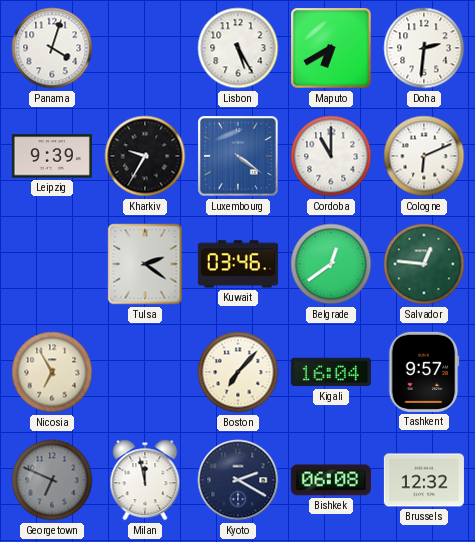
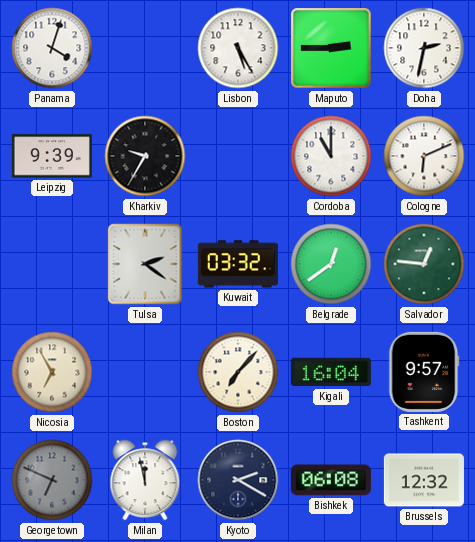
Maputo: 6:40 -> 2:45 (331, 48)
Doha: 2:31 -> 2:32 (424, 48)
Luxembourg: 4:21 -> none (238, 156)
Kuwait: 03:46 -> 03:32 (238, 264)
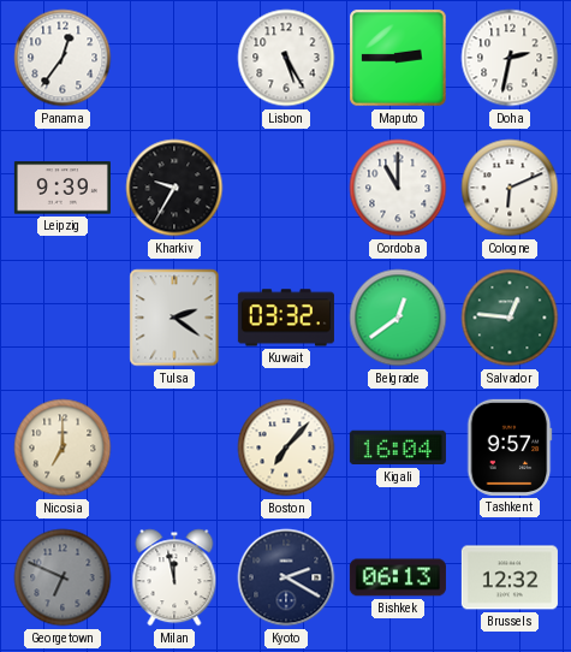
Panama: 4:03 -> 12:36 (63, 58)
Nicosia: 6:55 -> 7:00 (63, 447)
Bishkek: 06:08 -> 06:13 (398, 577)
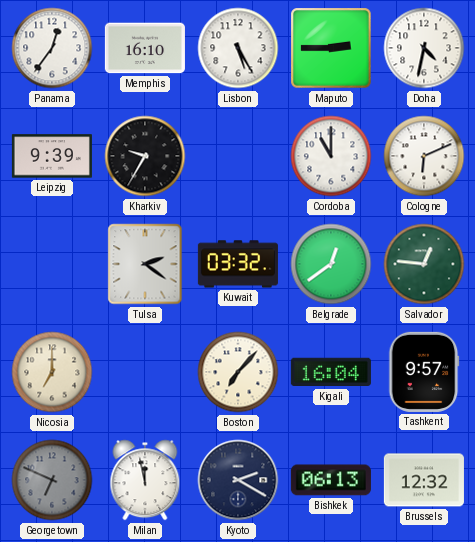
Memphis: none -> 16:10 (145, 48)
Doha: 2:32 -> 4:32 (424, 48)
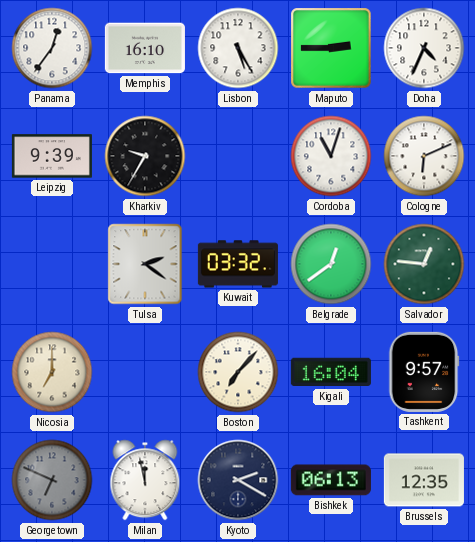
Doha: 4:32 -> 4:34 (424, 48)
Cordoba: 11:00 -> 11:03 (331, 156)
Brussels: 12:32 -> 12:35 (424, 480)
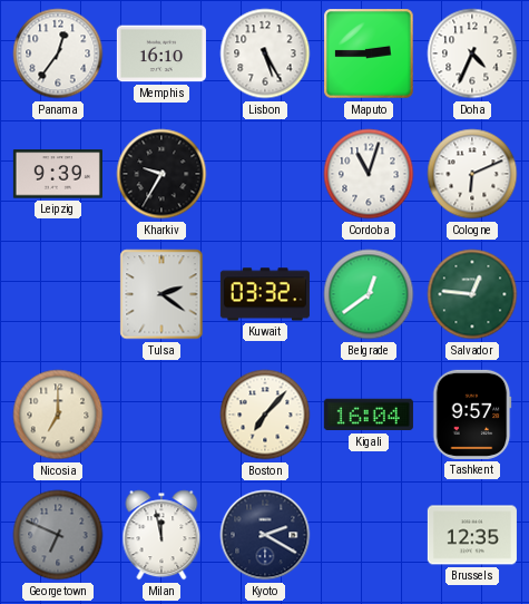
Bishkek: 06:13 -> none (331, 480)
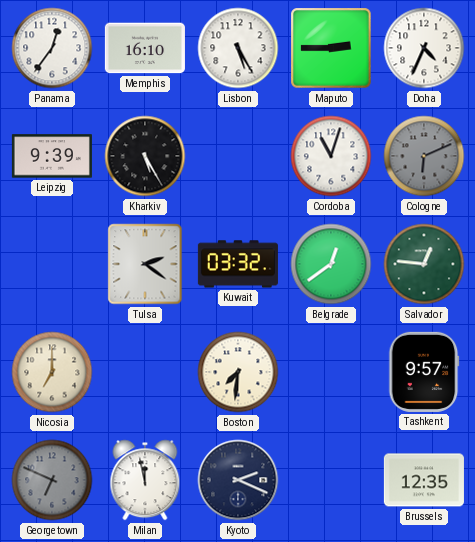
Kharkiv: 9:35 -> 5:25 (145, 156)
Cologne dial: white -> grey (424, 156)
Boston: 7:07 -> 7:31 (238, 372)
Kigali: 16:04 -> none (369, 415)
Kyoto: 2:20 -> 2:19 (238, 480)
